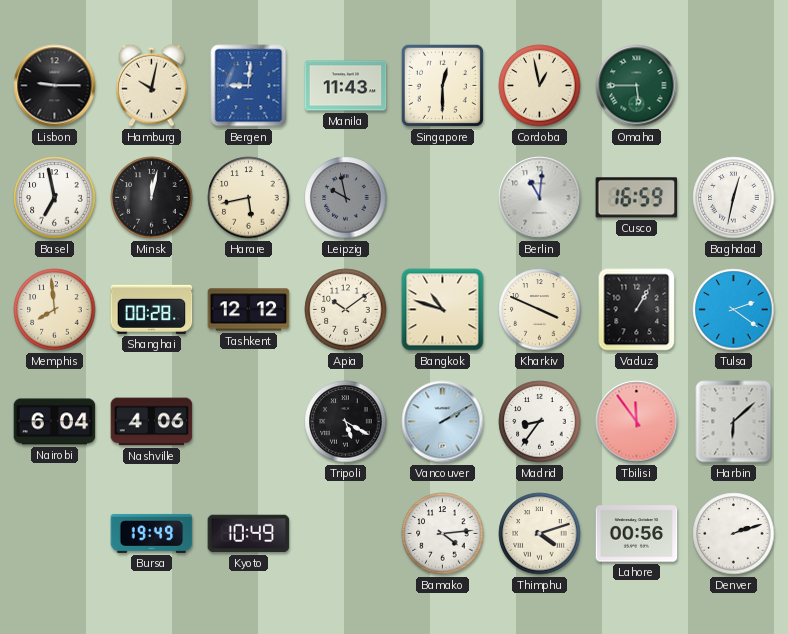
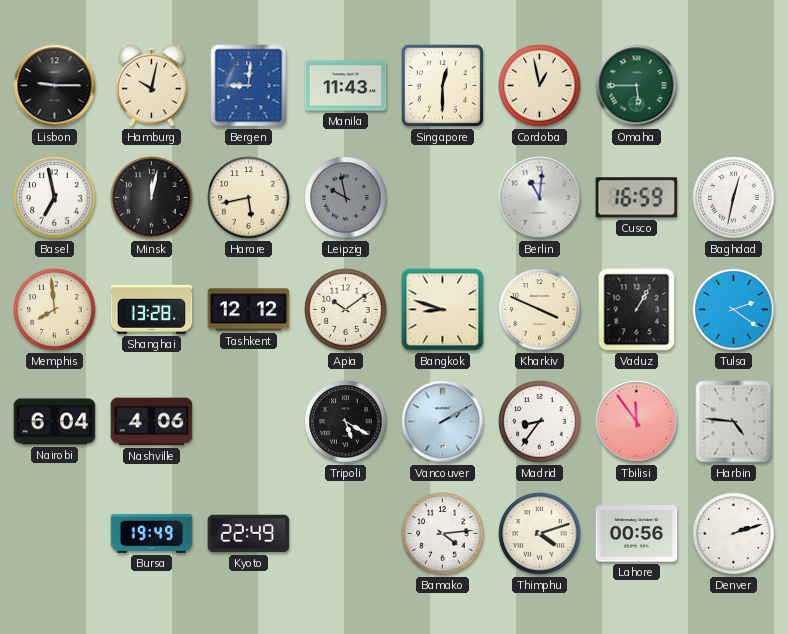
Shanghai: 00:28 -> 13:28 (152, 309)
Bangkok: 10:48 -> 8:48 (443, 310)
Harbin: 6:08 -> 4:46 (734, 422)
Kyoto: 10:49 -> 22:49 (249, 534)
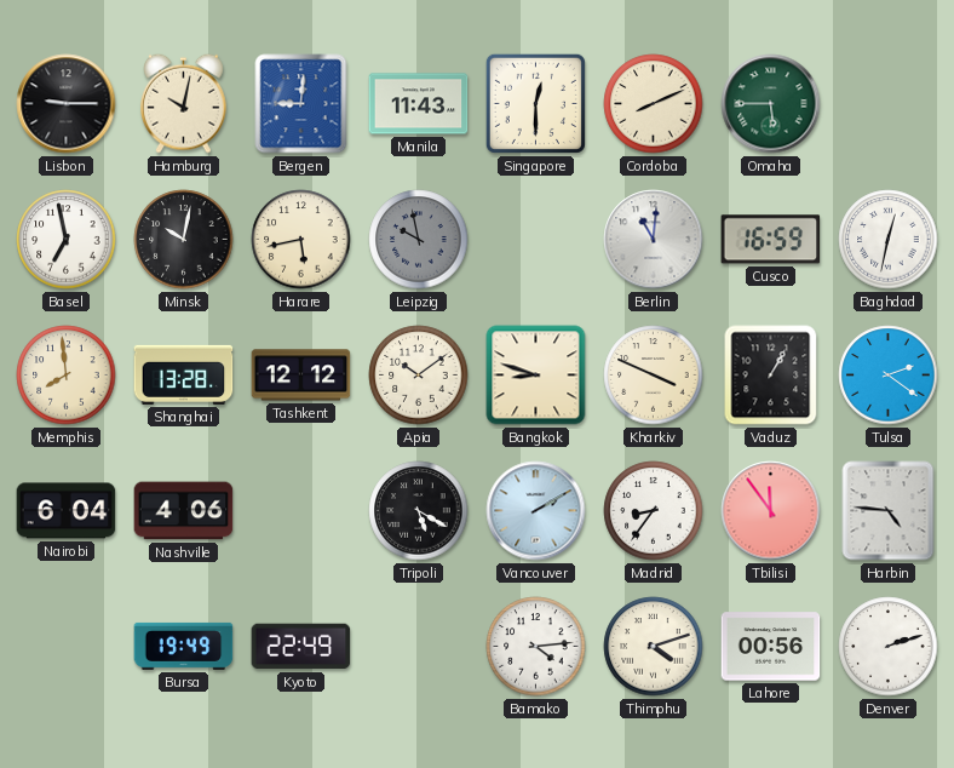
Cordoba: 12:58 -> 8:11 (654, 104)
Minsk: 12:02 -> 10:02 (184, 240)
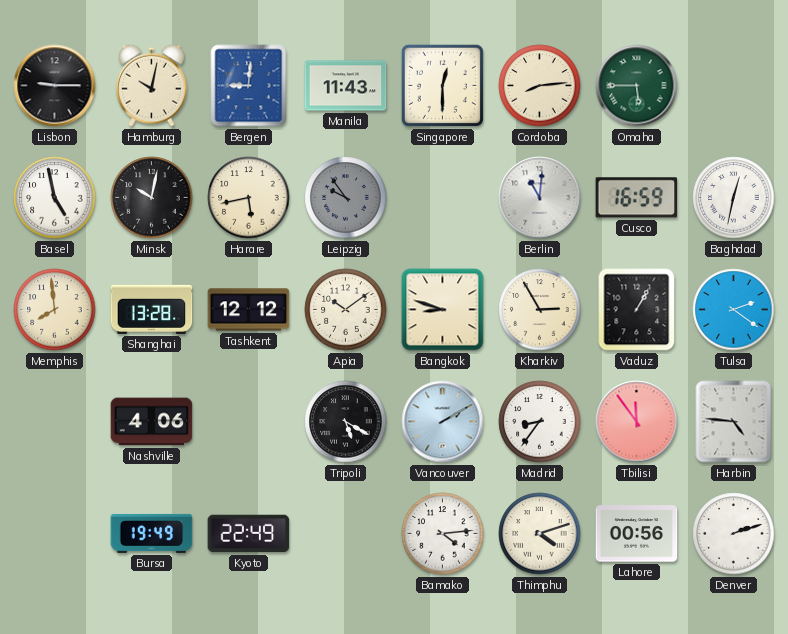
Cordoba: 8:11 -> 8:14 (540, 86)
Basel: 6:58 -> 4:58 (55, 198)
Leipzig: 9:58 -> 9:54 (346, 198)
Kharkiv: 3:49 -> 2:55 (540, 310)
Nairobi: 6:04 -> none (67, 511)
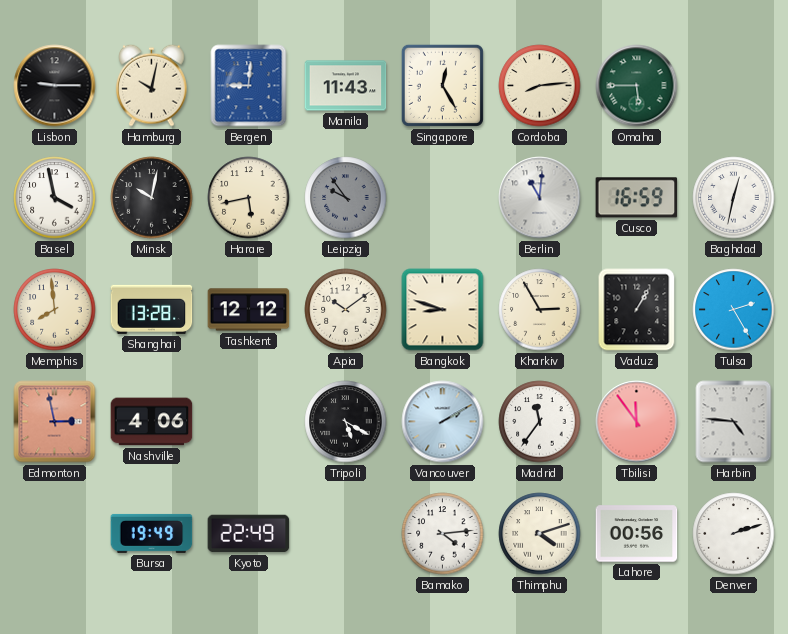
Singapore: 12:30 -> 12:25 (442, 85)
Basel: 4:58 -> 3:58 (55, 198)
Tulsa: 2:21 -> 2:25 (734, 310)
Edmonton: none -> 2:58 (55, 422)
Madrid: 8:36 -> 11:36 (540, 422)
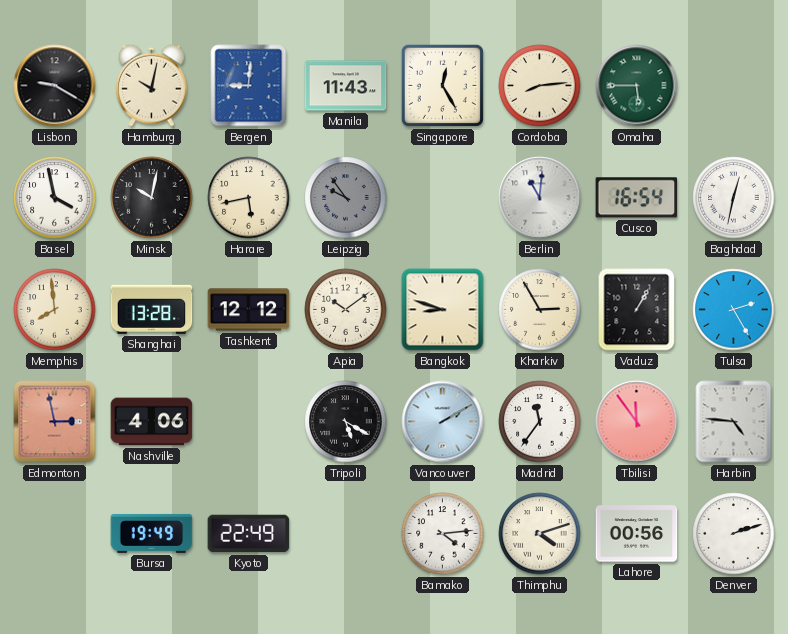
Lisbon: 9:15 -> 9:20 (55, 86)
Cusco: 16:59 -> 16:54 (637, 198)
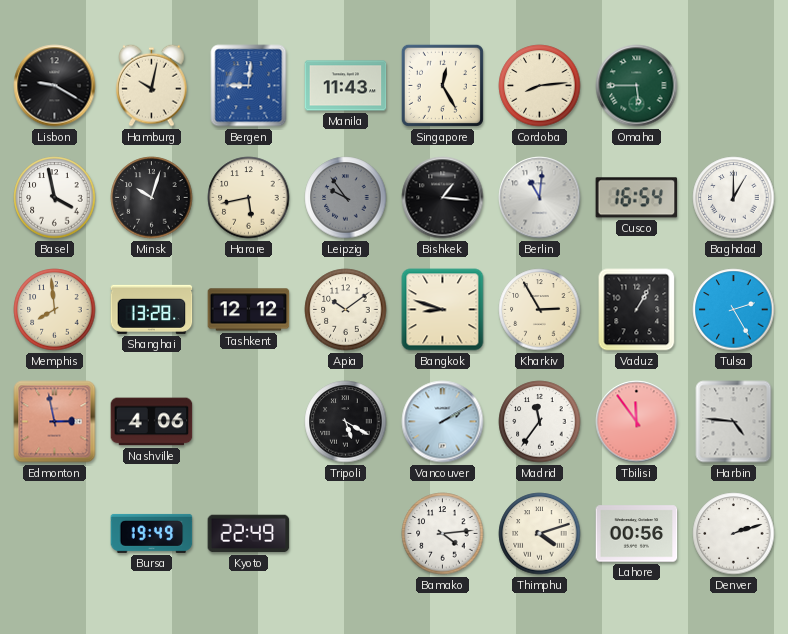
Minsk: 10:02 -> 10:03 (152, 198)
Bishkek: none -> 1:16 (443, 198)
Baghdad: 12:32 -> 1:00 (734, 198)
